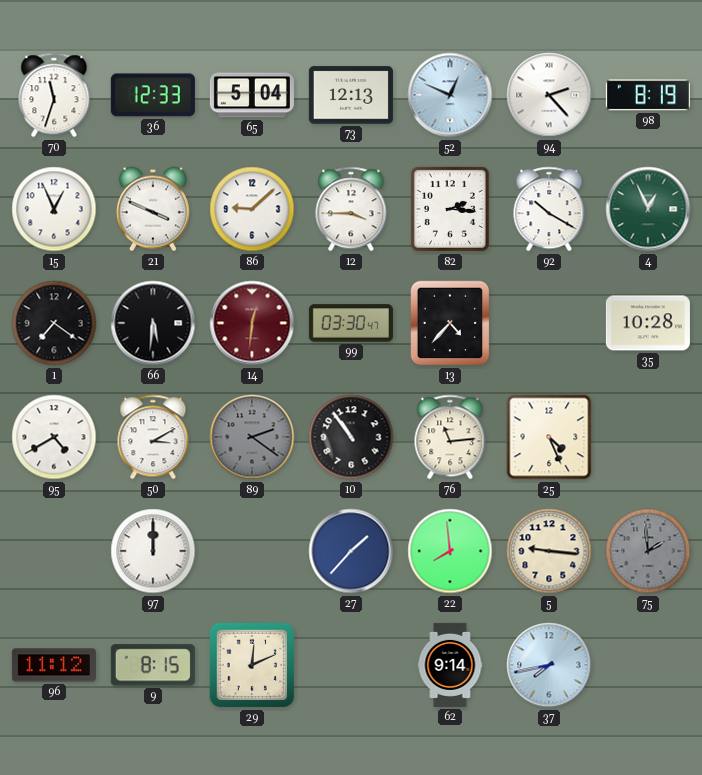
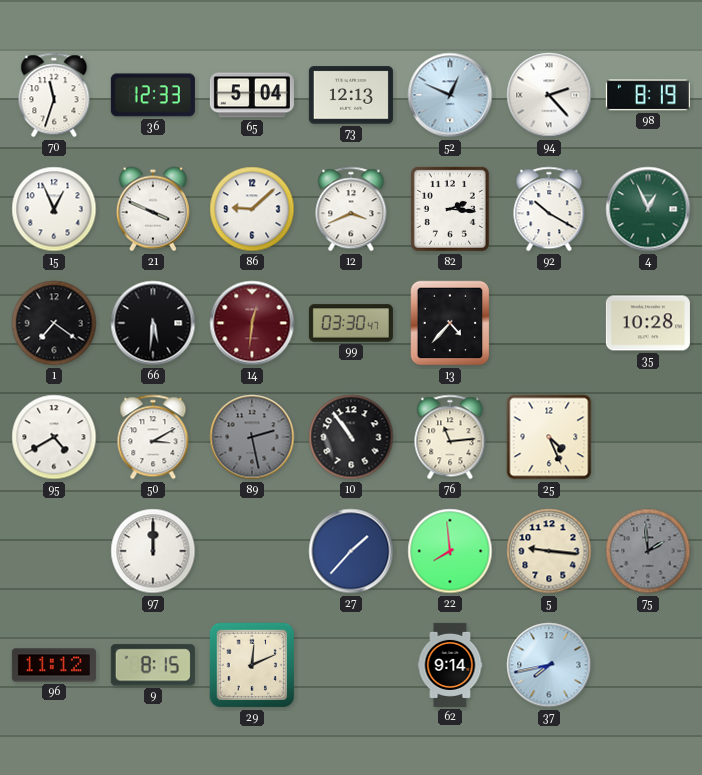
12: 3:45 -> 3:41 (351, 209)
89: 2:21 -> 2:28 (252, 437)
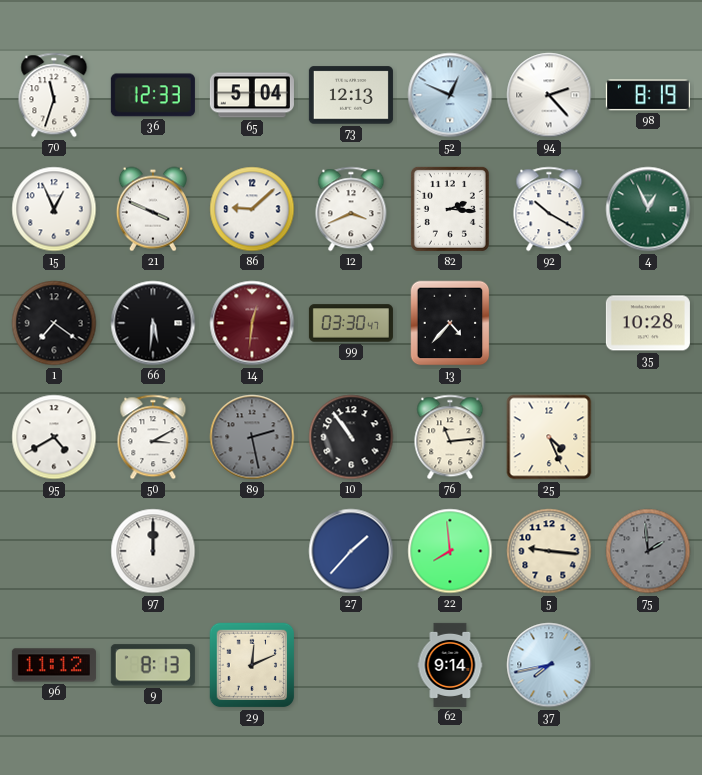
9: 8:15 -> 8:13 (153, 665)
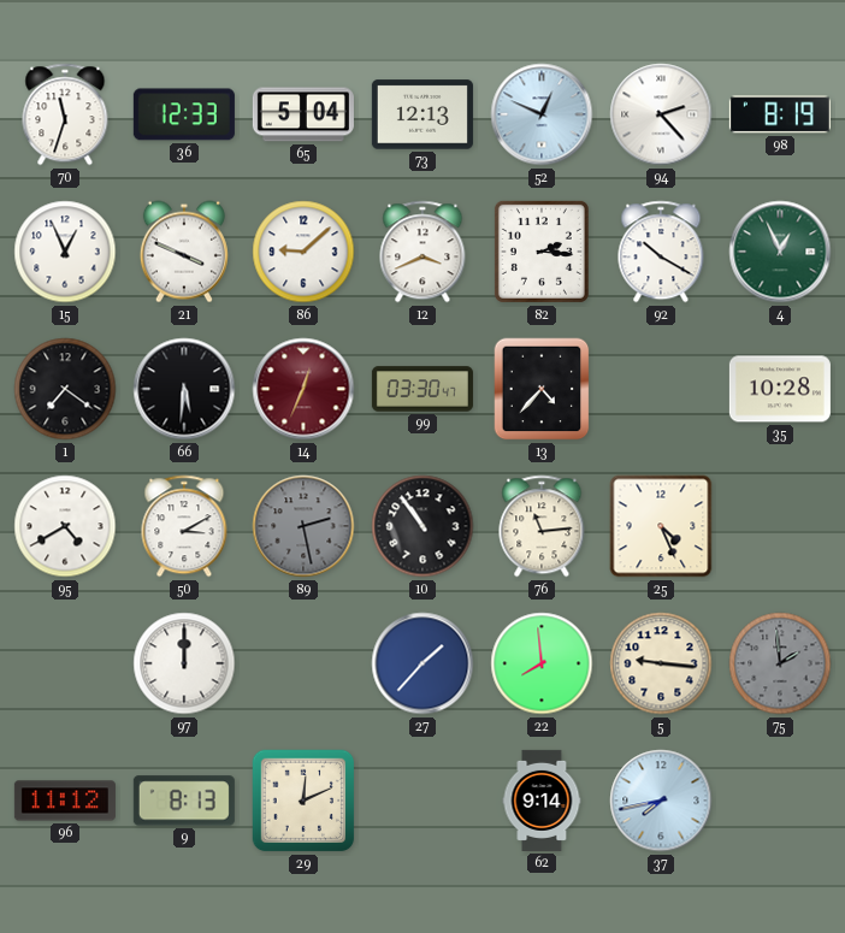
14: 12:31 -> 12:34 (303, 389)
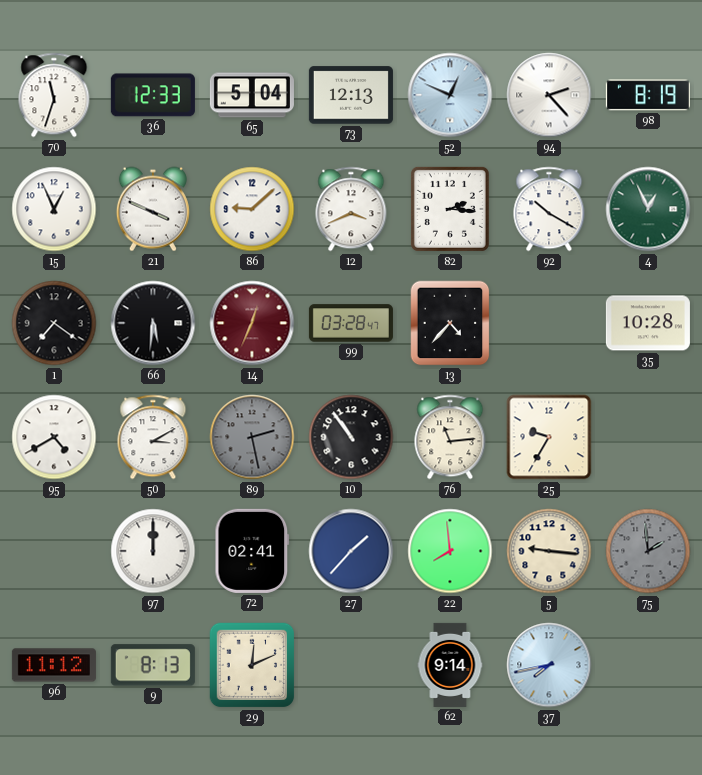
99: 03:30 -> 03:28 (351, 323)
25: 4:26 -> 9:35 (549, 437)
72: none -> 02:41 (252, 551)
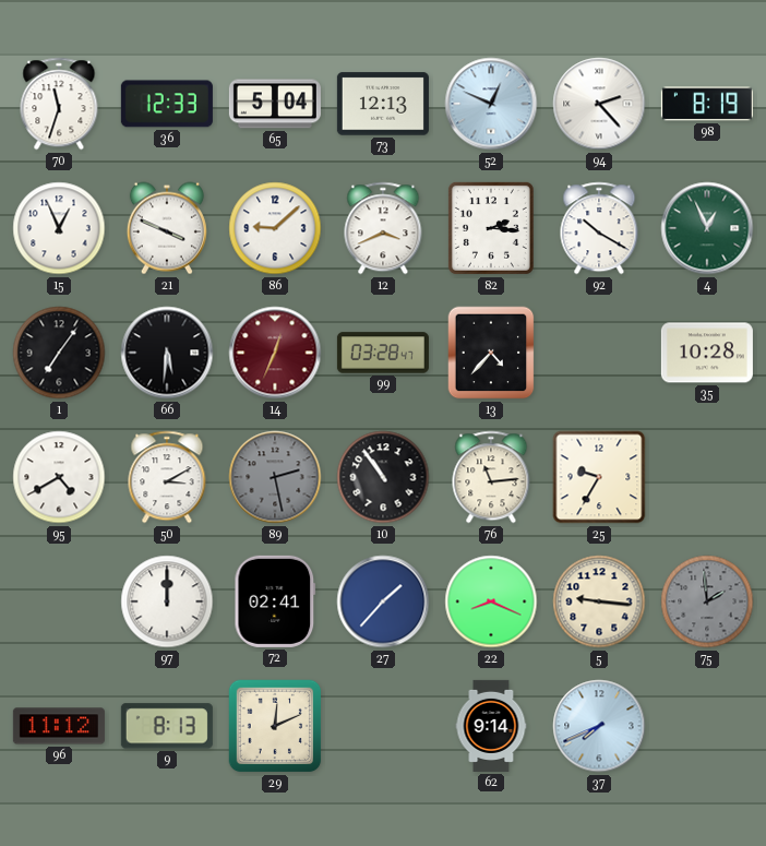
1: 7:21 -> 7:06 (59, 353)
22: 7:59 -> 8:19 (491, 601)
37: 7:43 -> 7:41 (599, 726)
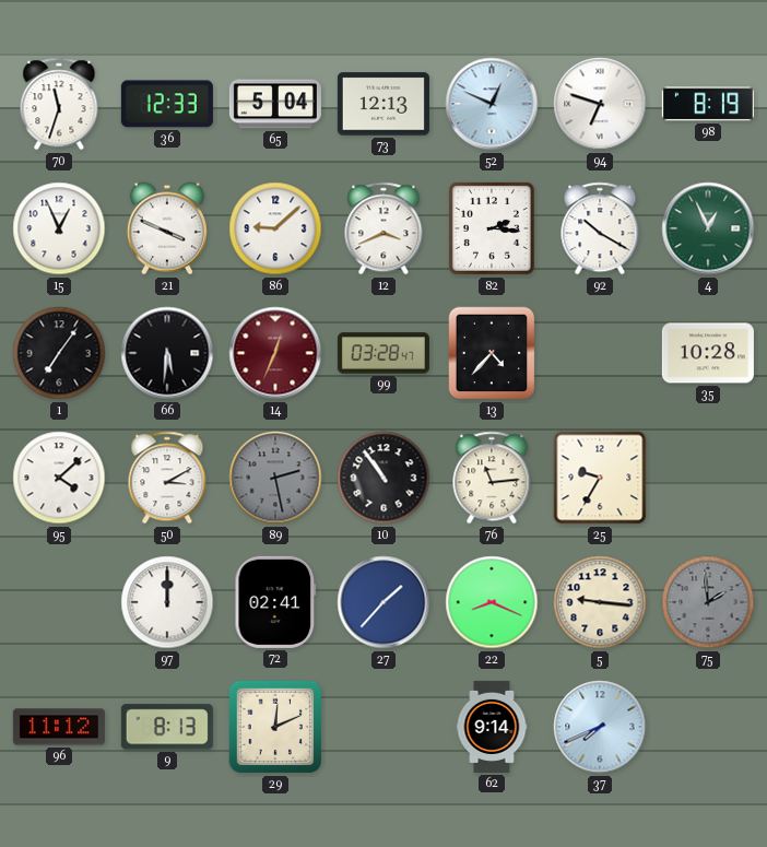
94: 2:23 -> 6:48 (600, 104)
95: 4:40 -> 4:08 (59, 478)
